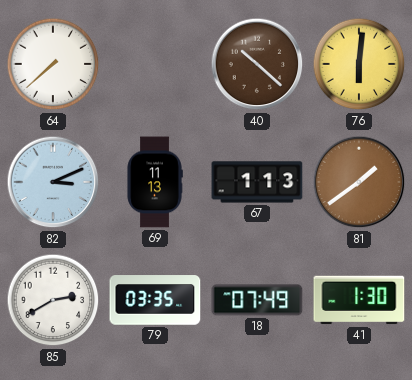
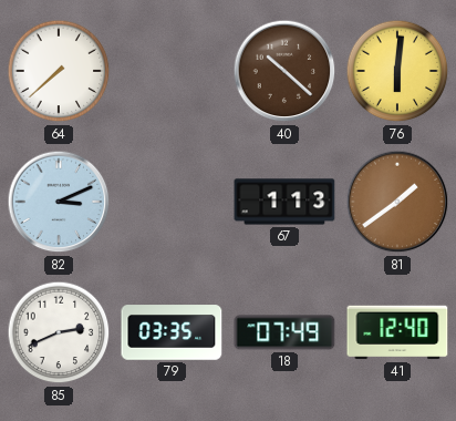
69: 11:13 -> none (155, 182)
85: 2:40 -> 2:41 (59, 332)
41: 1:30 -> 12:40 (397, 332)
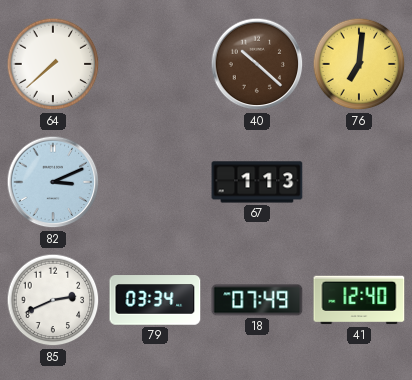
76: 6:01 -> 7:01 (359, 64)
81: 1:39 -> none (397, 202)
79: 03:35 -> 03:34 (155, 300)
